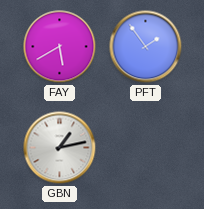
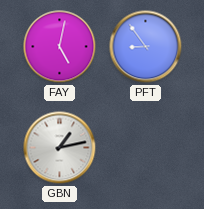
FAY: 5:40 -> 5:02 (60, 47)
PFT: 1:54 -> 8:54 (146, 47)
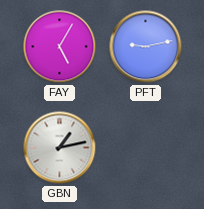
FAY: 5:02 -> 5:05 (60, 47)
PFT: 8:54 -> 9:13 (146, 47)
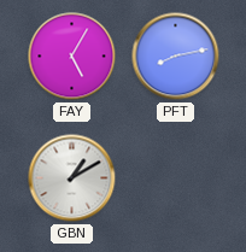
PFT: 9:13 -> 8:13 (176, 57)
GBN: 1:13 -> 1:10 (72, 178)
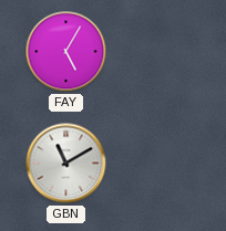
PFT: 8:13 -> none (176, 57)
GBN: 1:10 -> 11:10 (66, 164)
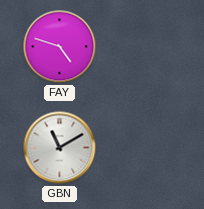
FAY: 5:05 -> 4:48 (60, 47)
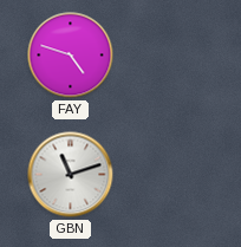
GBN: 11:10 -> 11:12 (71, 175)
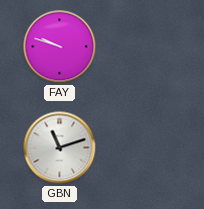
FAY: 4:48 -> 9:48 (60, 47)
